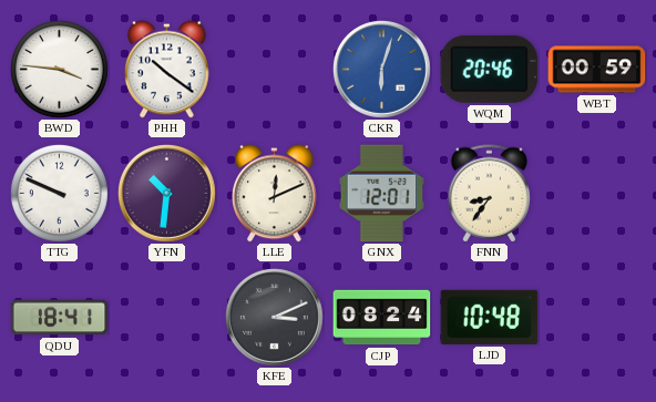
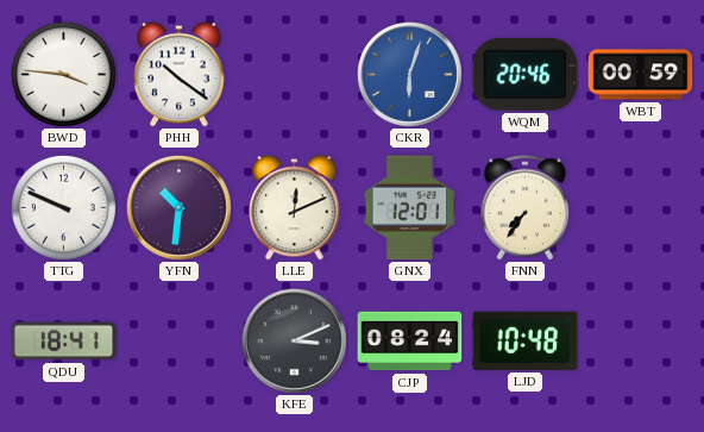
FNN: 8:36 -> 7:36 (526, 208)
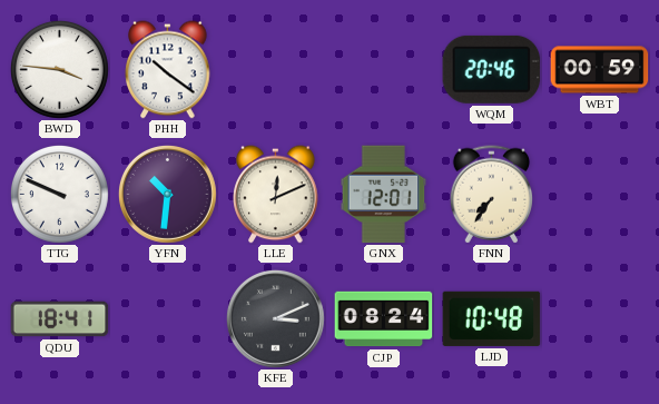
CKR: 6:03 -> none (409, 74)
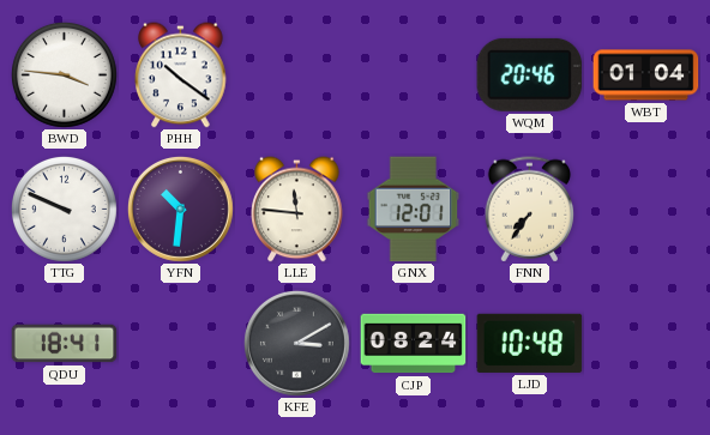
WBT: 00:59 -> 01:04 (646, 75)
LLE: 12:11 -> 11:46 (297, 210)
KFE: 3:11 -> 3:10 (296, 343)
